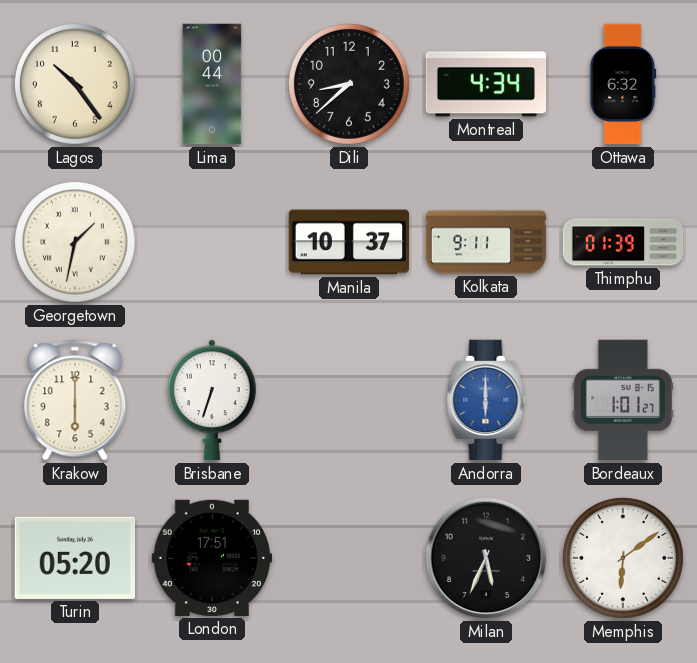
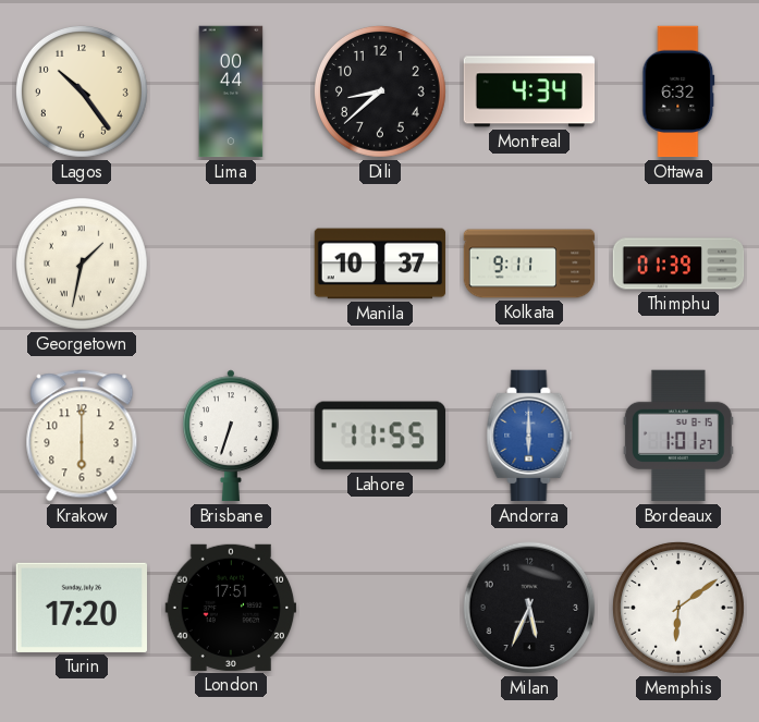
Lahore: none -> 11:55 (379, 436)
Turin: 05:20 -> 17:20 (81, 608)
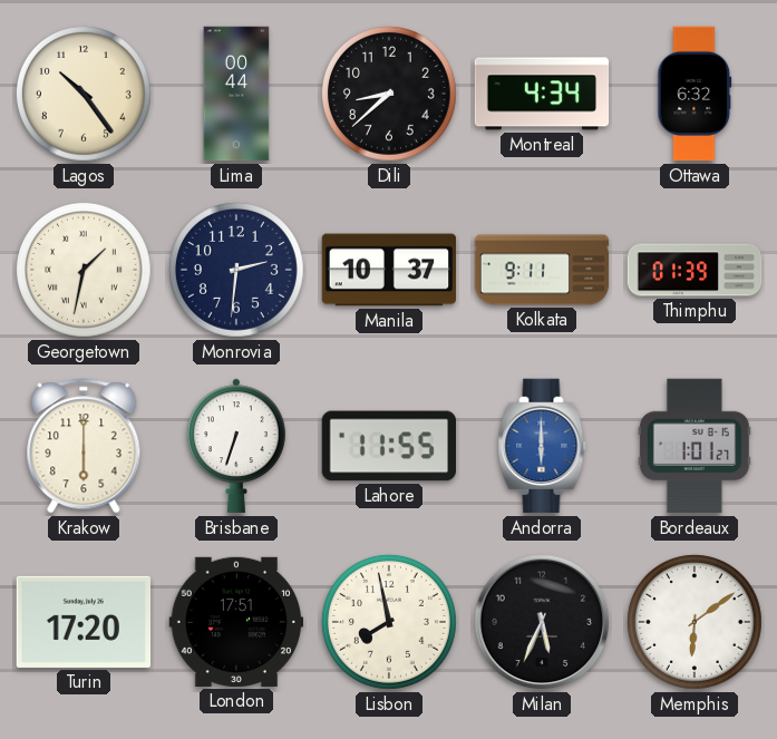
Monrovia: none -> 2:31 (236, 270)
Lisbon: none -> 7:58 (389, 622)
